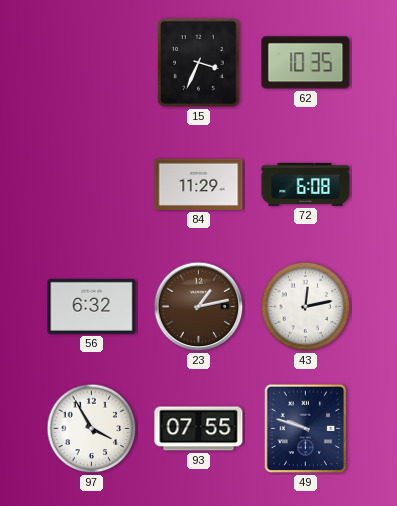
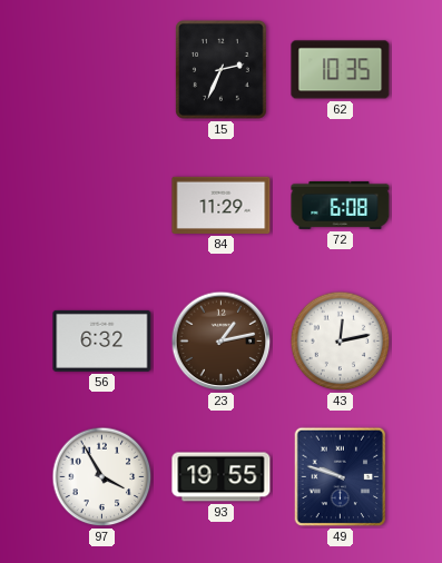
15: 3:34 -> 2:34 (220, 69)
93: 07:55 -> 19:55 (222, 477)
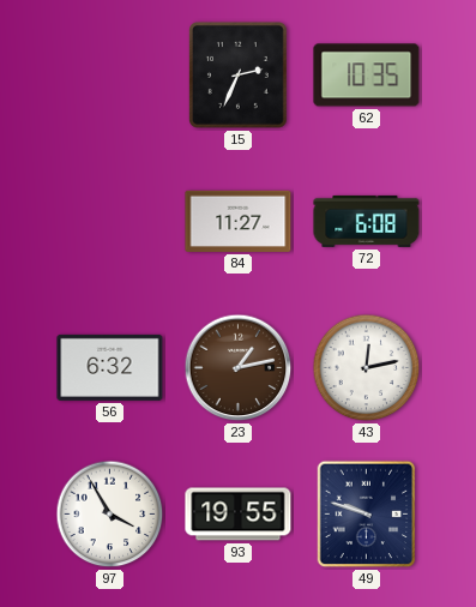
84: 11:29 -> 11:27 (239, 221)
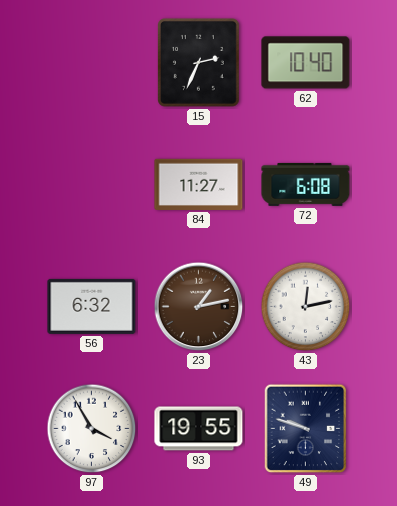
62: 10:35 -> 10:40 (306, 63)
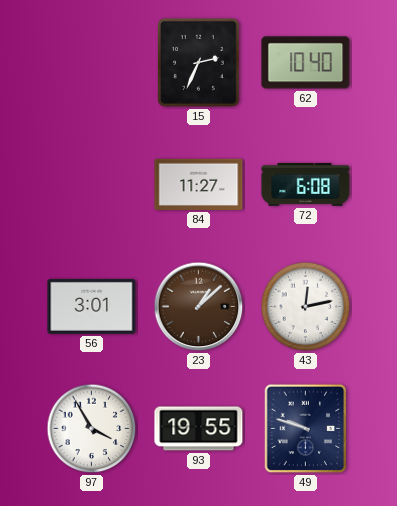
56: 6:32 -> 3:01 (92, 306)
23: 1:13 -> 1:08 (199, 307)
